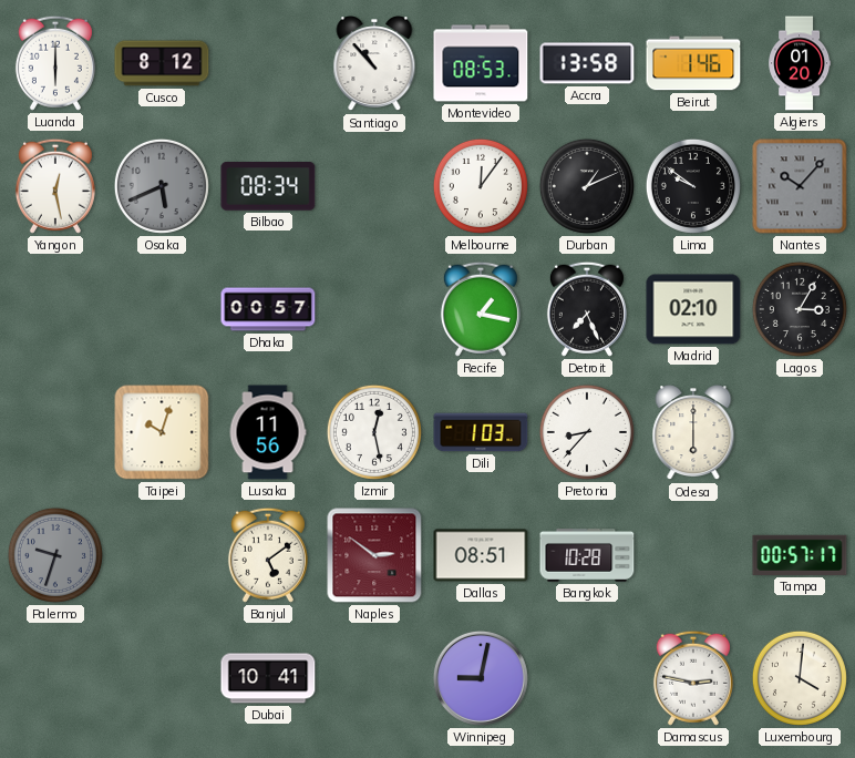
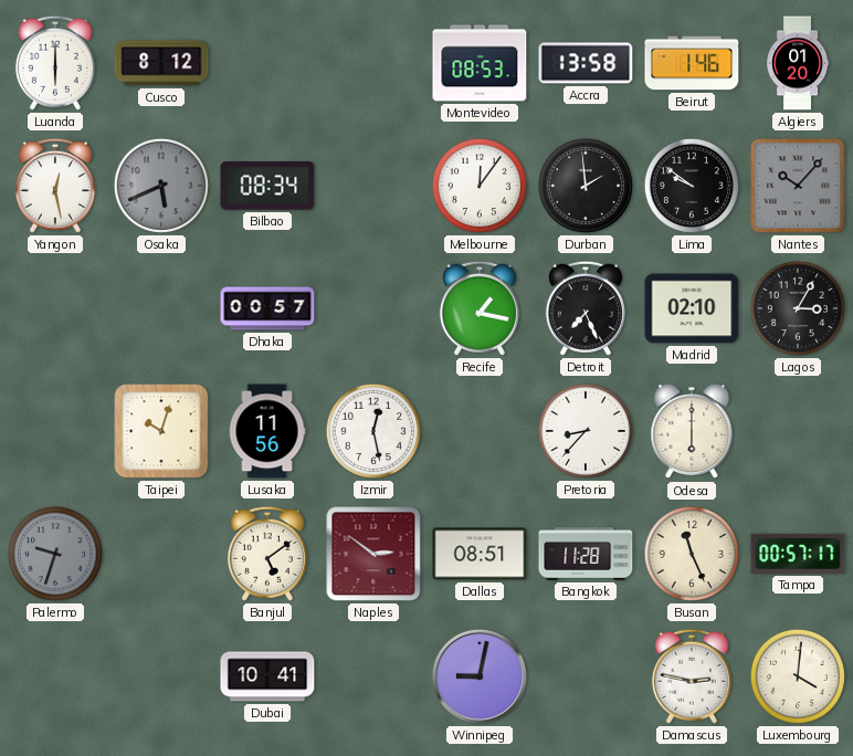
Santiago: 10:53 -> none (374, 64)
Durban: 1:11 -> 1:59 (586, 186)
Dili: 1:03 -> none (481, 432)
Bangkok: 10:28 -> 11:28 (586, 555)
Busan: none -> 11:26 (692, 554)
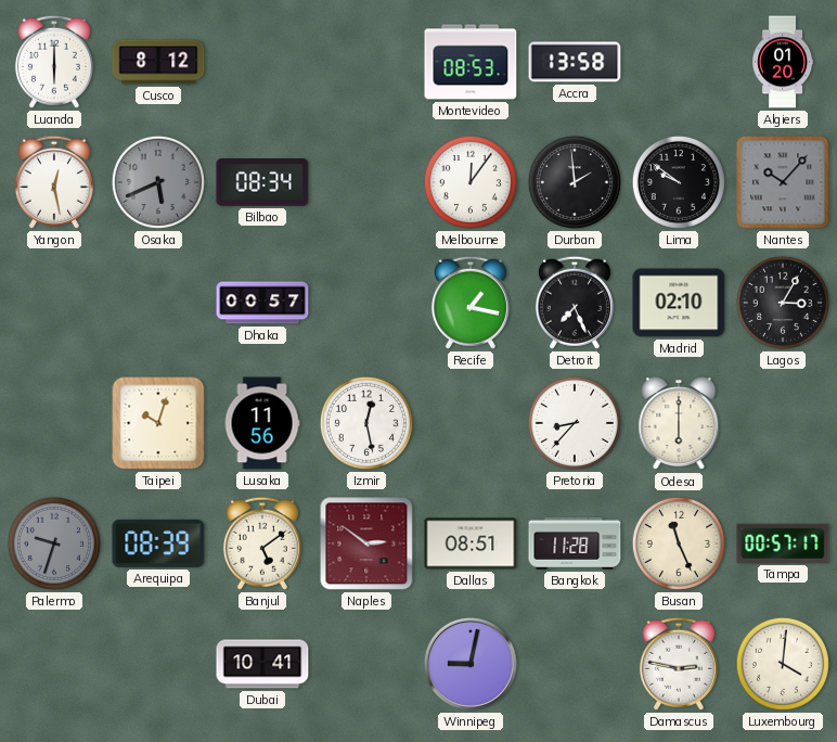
Beirut: 1:46 -> none (692, 63)
Arequipa: none -> 08:39 (158, 543)
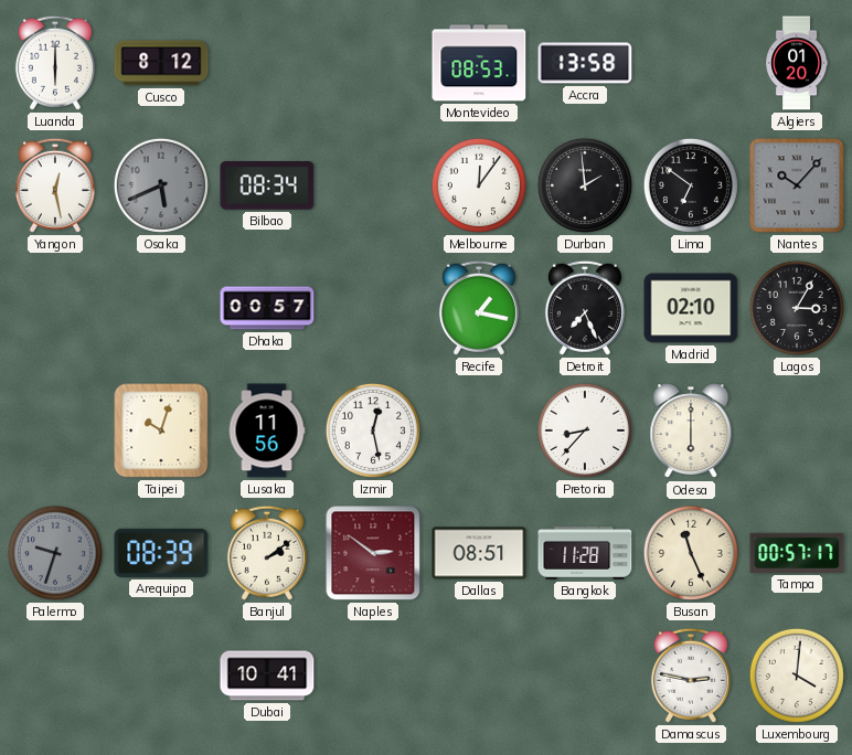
Lima: 9:51 -> 6:51 (691, 185)
Banjul: 5:09 -> 2:09 (267, 553)
Winnipeg: 9:02 -> none (471, 664)
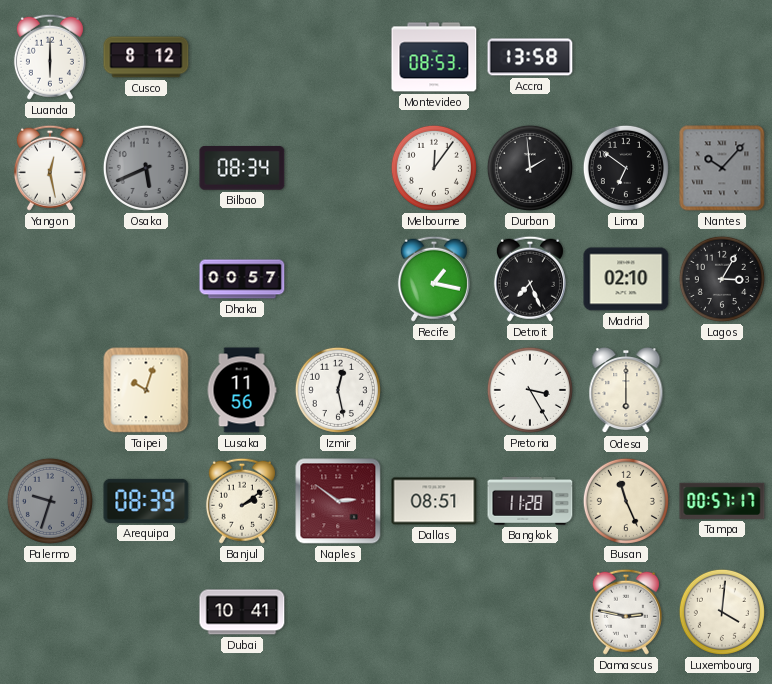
Algiers: 01:20 -> none (797, 63)
Pretoria: 8:37 -> 3:25 (530, 390)
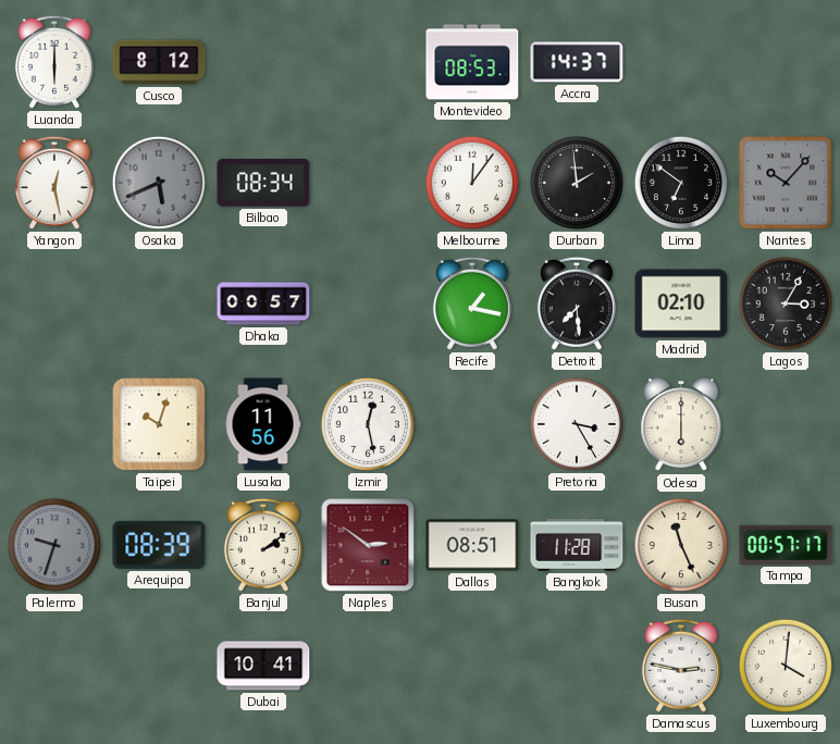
Accra: 13:58 -> 14:37 (577, 62)
Detroit: 7:26 -> 7:29 (577, 303)
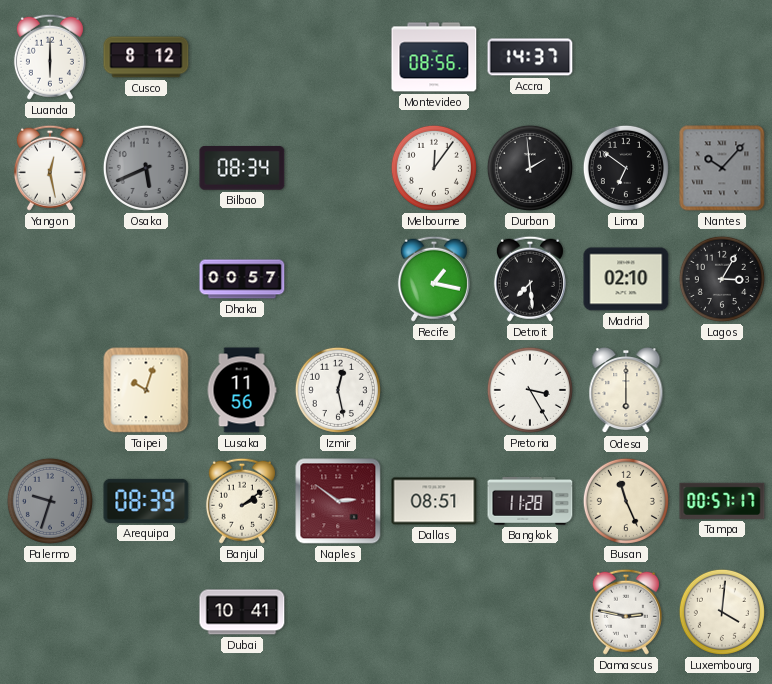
Montevideo: 08:53 -> 08:56 (434, 57)
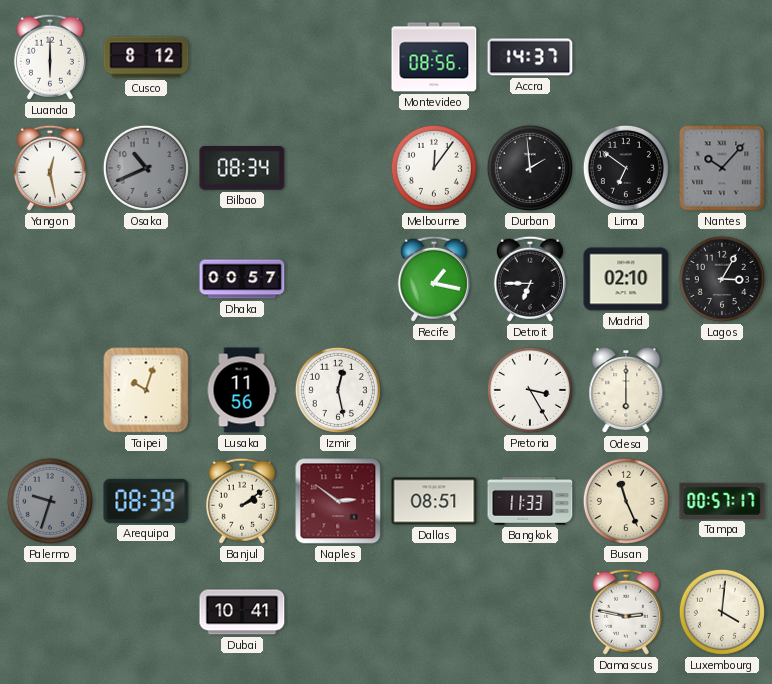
Osaka: 5:41 -> 10:41 (146, 168)
Detroit: 7:29 -> 6:45 (530, 279)
Bangkok: 11:28 -> 11:33 (530, 502)
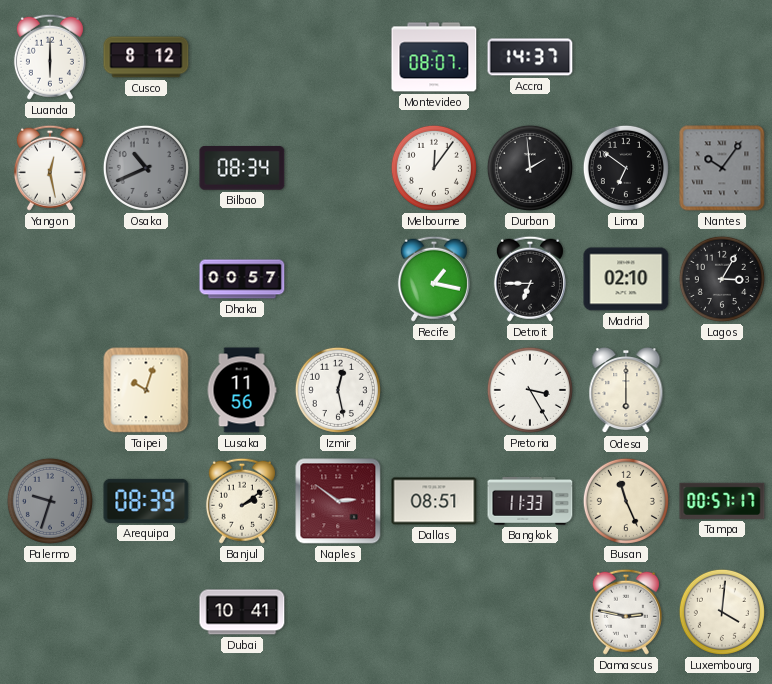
Montevideo: 08:56 -> 08:07 (434, 57)
Nantes: 10:07 -> 10:06 (722, 168)
